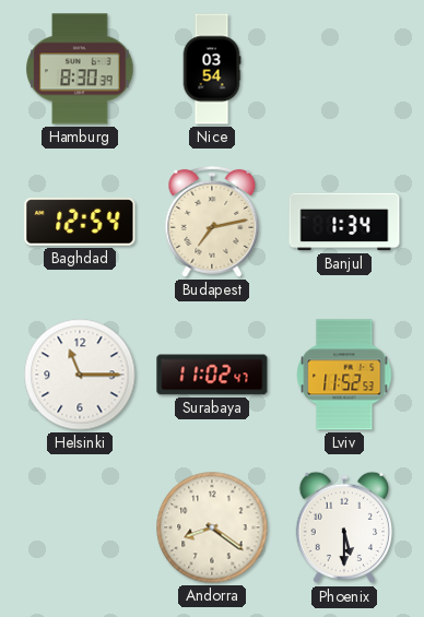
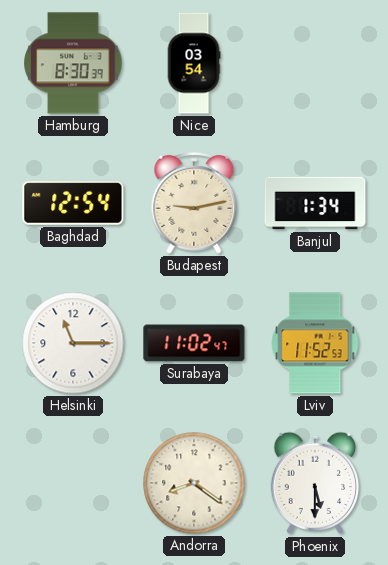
Budapest: 7:13 -> 9:13 (194, 203)
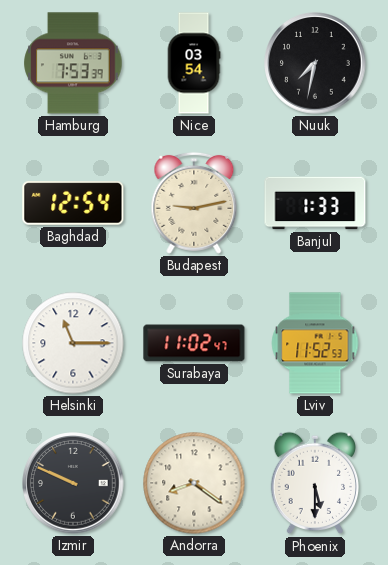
Hamburg: 8:30 -> 7:53 (73, 63)
Nuuk: none -> 7:32 (315, 63)
Banjul: 1:34 -> 1:33 (315, 203)
Izmir: none -> 9:49 (73, 483)
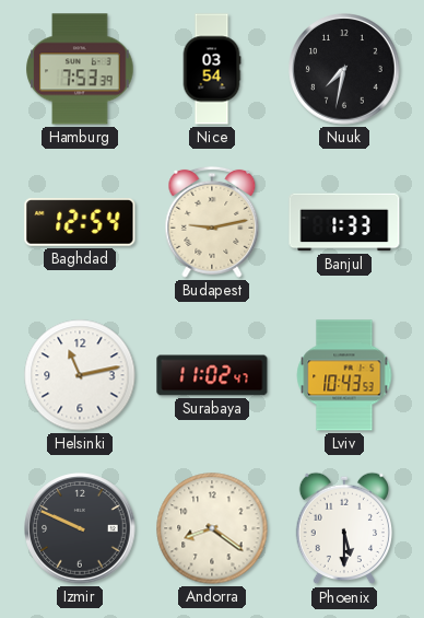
Helsinki: 11:15 -> 11:13 (80, 375)
Lviv: 11:52 -> 10:43 (344, 375)
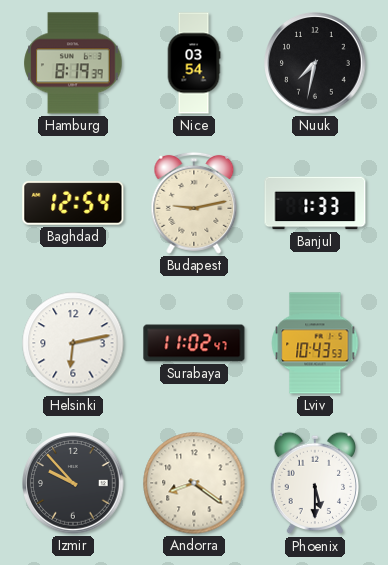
Hamburg: 7:53 -> 8:19 (73, 63)
Helsinki: 11:13 -> 6:13 (73, 343)
Izmir: 9:49 -> 9:53 (73, 483)
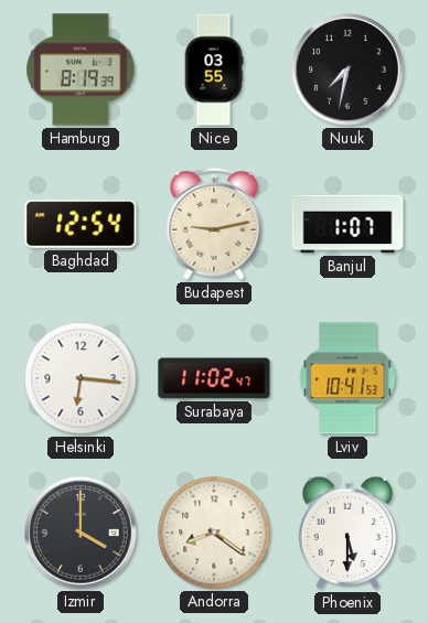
Nice: 03:54 -> 03:55 (214, 69)
Banjul: 1:33 -> 1:07 (347, 224)
Helsinki: 6:13 -> 6:16 (81, 378)
Lviv: 10:43 -> 10:41 (347, 378)
Izmir: 9:53 -> 4:00 (81, 533)
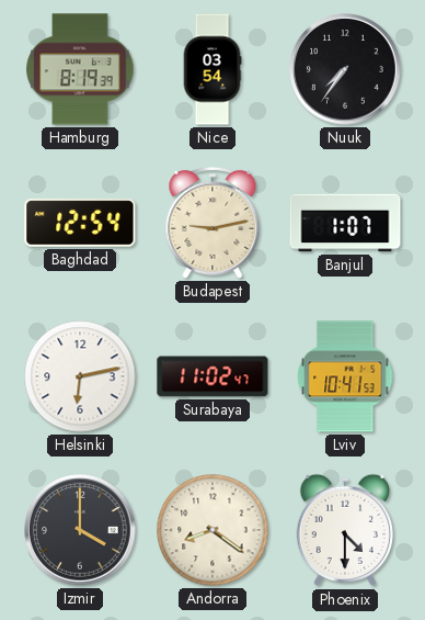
Nice: 03:55 -> 03:54 (213, 69)
Nuuk: 7:32 -> 7:36 (345, 69)
Helsinki: 6:16 -> 6:13 (80, 376)
Phoenix: 5:30 -> 4:30 (344, 530)
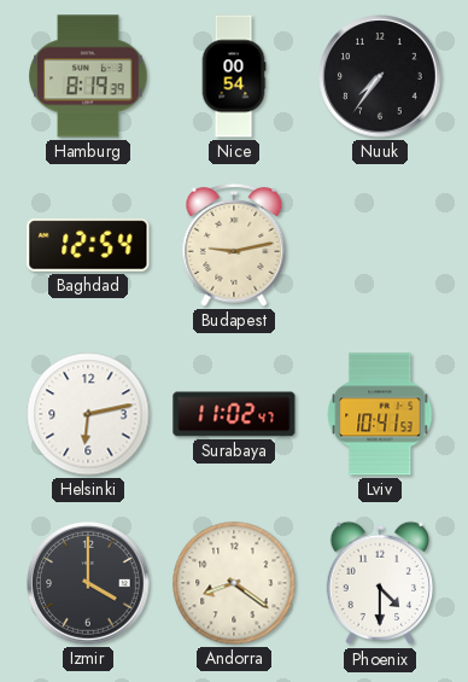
Nice: 03:54 -> 00:54 (234, 76)
Banjul: 1:07 -> none (345, 223)
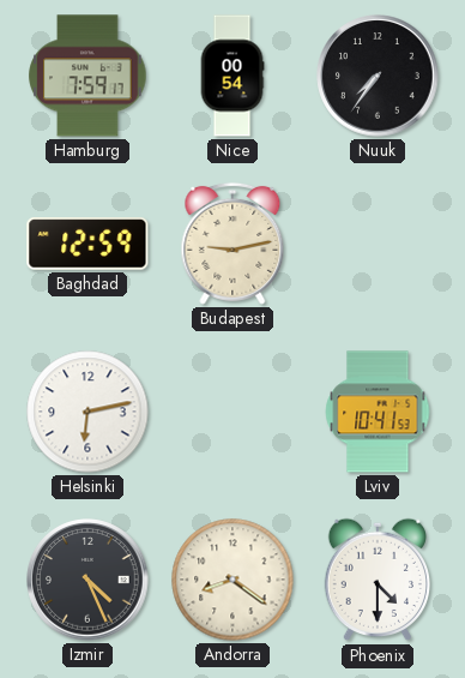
Hamburg: 8:19 -> 7:59 (87, 76)
Baghdad: 12:54 -> 12:59 (87, 244)
Surabaya: 11:02 -> none (234, 414)
Izmir: 4:00 -> 4:26 (87, 580)
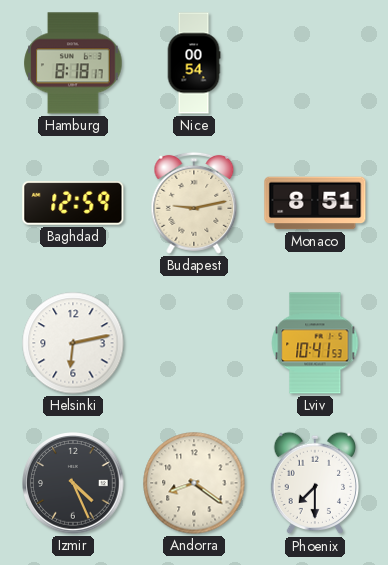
Hamburg: 7:59 -> 8:18 (73, 63)
Nuuk: 7:36 -> none (378, 76)
Monaco: none -> 8:51 (315, 203)
Phoenix: 4:30 -> 7:30 (314, 483)
